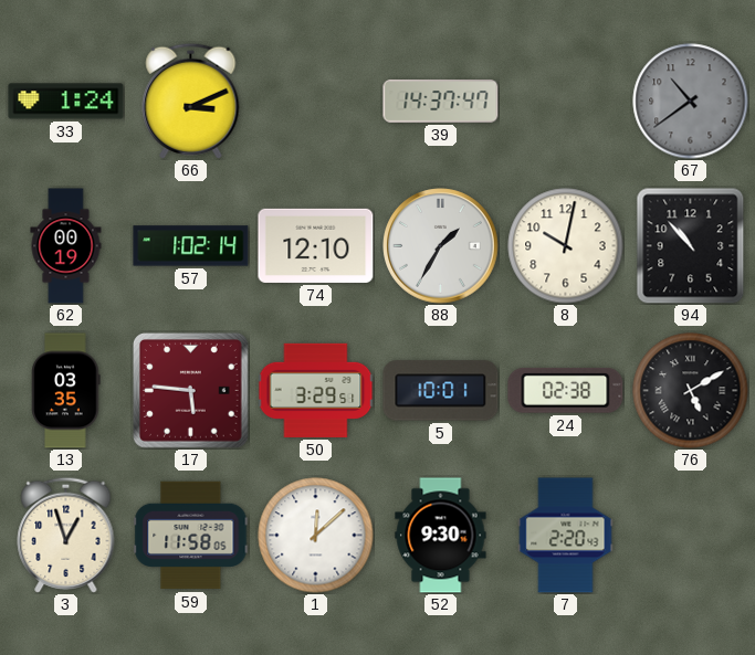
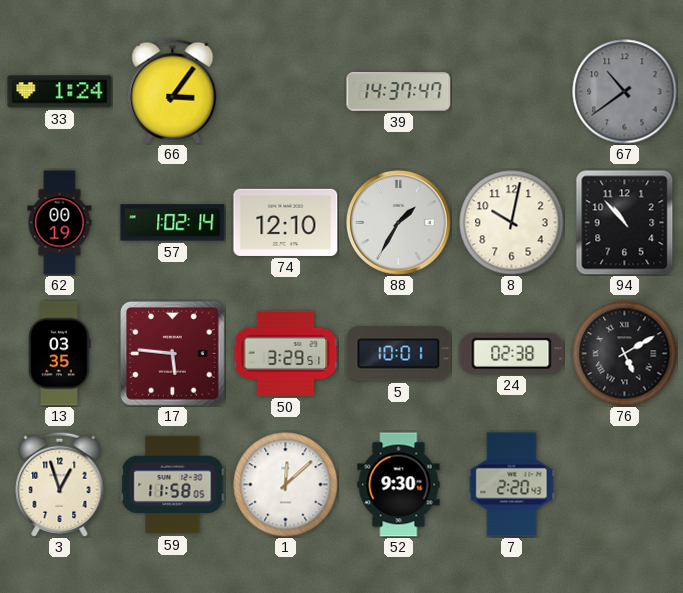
66: 3:11 -> 3:06 (173, 91)
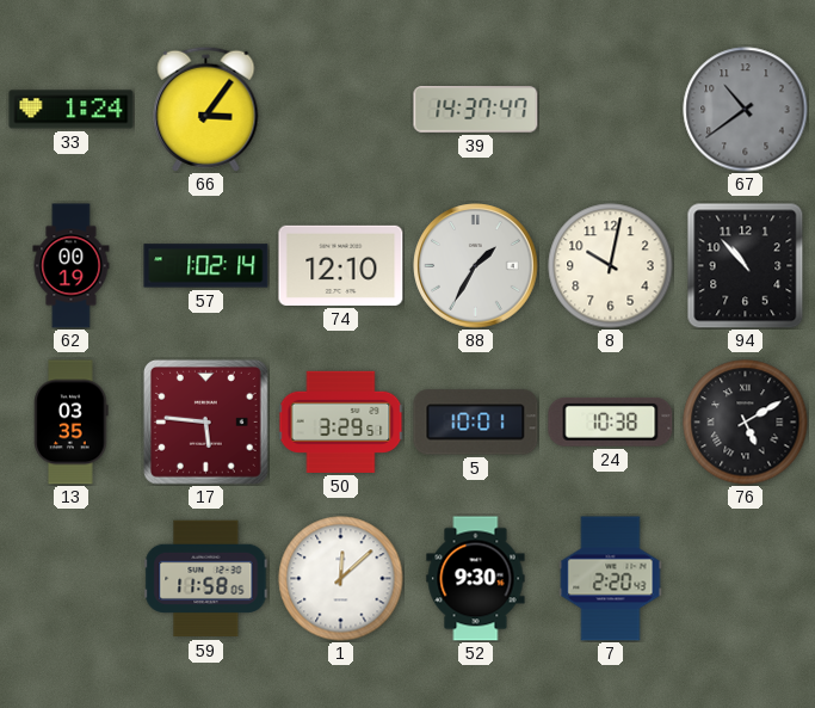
24: 02:38 -> 10:38 (611, 421)
3: 12:57 -> none (60, 484)
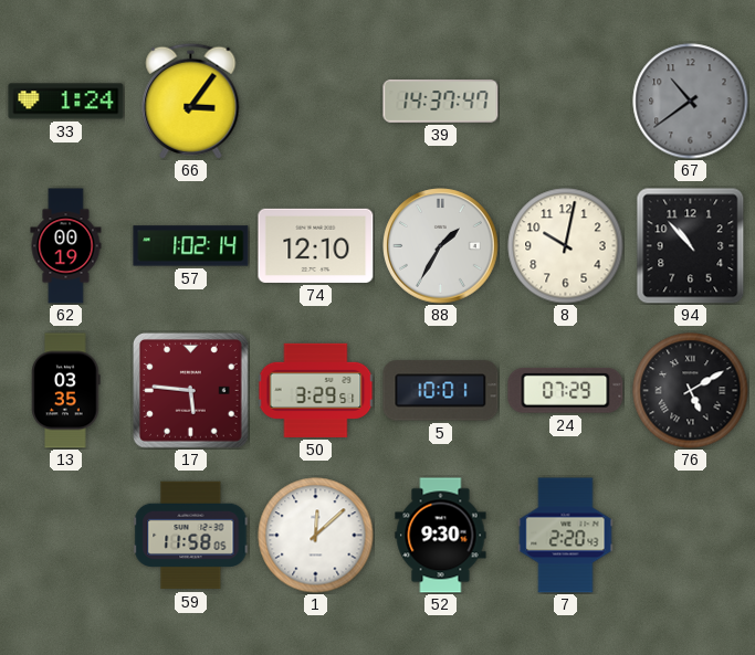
24: 10:38 -> 07:29 (566, 390)
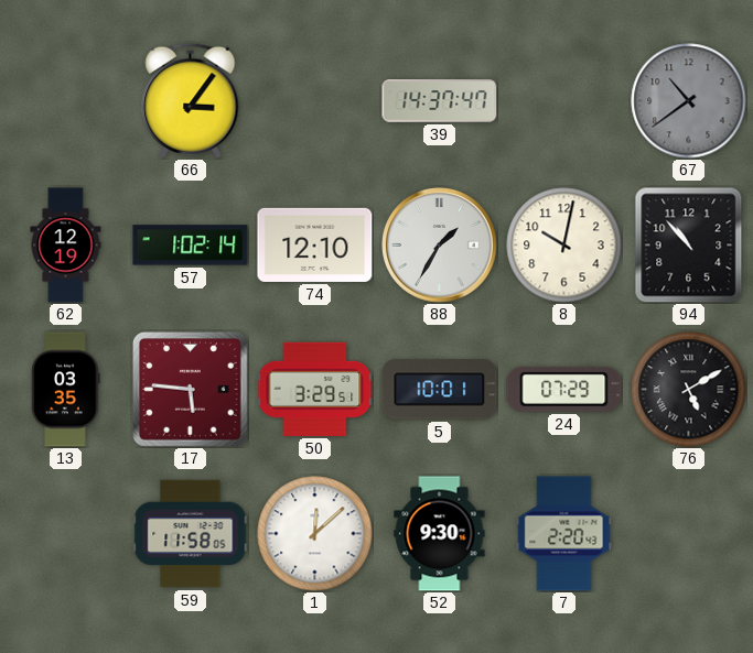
33: 1:24 -> none (66, 102)
62: 00:19 -> 12:19 (66, 246)
